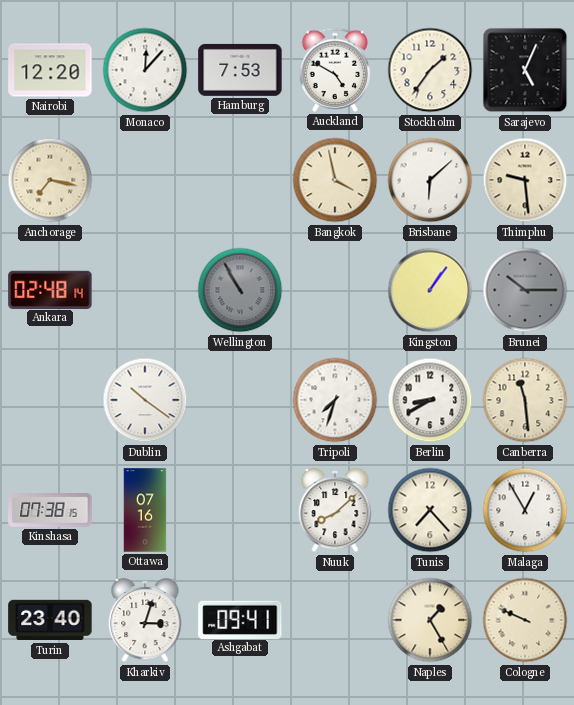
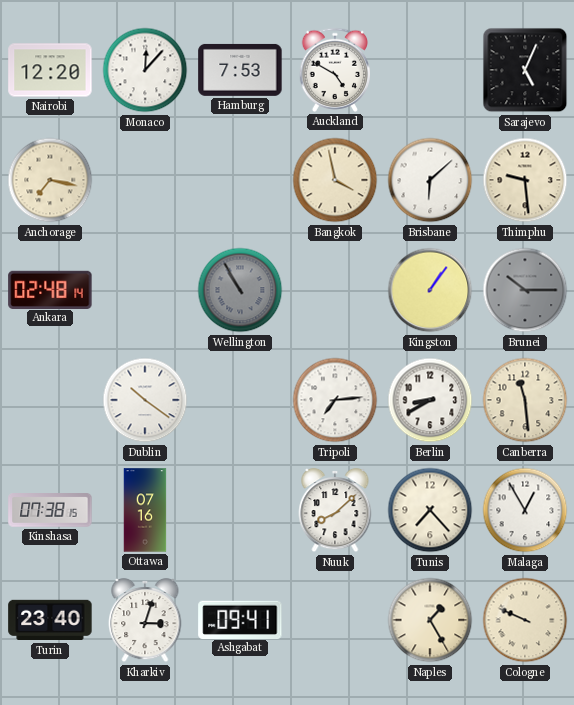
Stockholm: 1:36 -> none (430, 70)
Tripoli: 7:33 -> 7:14 (335, 400)
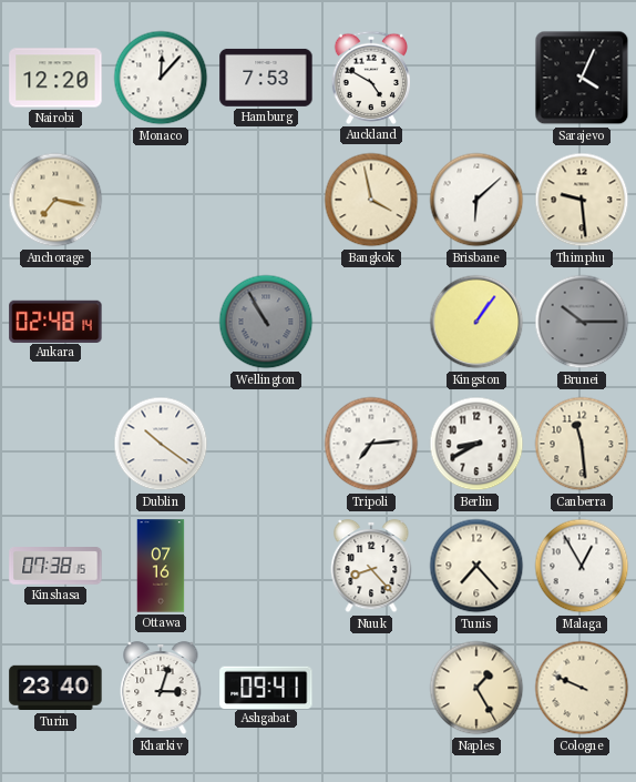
Sarajevo: 5:04 -> 4:04 (582, 78)
Nuuk: 8:08 -> 8:23 (371, 566)
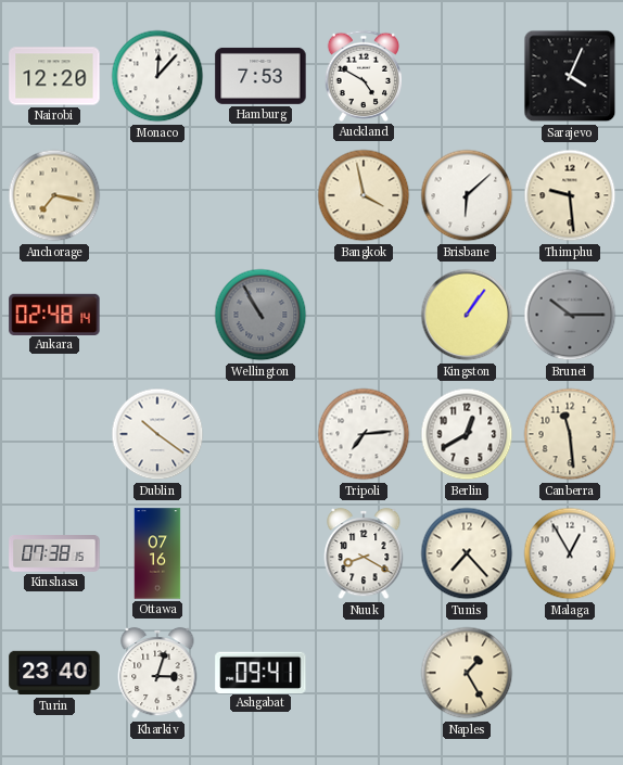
Berlin: 8:40 -> 12:40 (467, 434)
Nuuk: 8:23 -> 8:20 (364, 553)
Cologne: 9:49 -> none (582, 688)
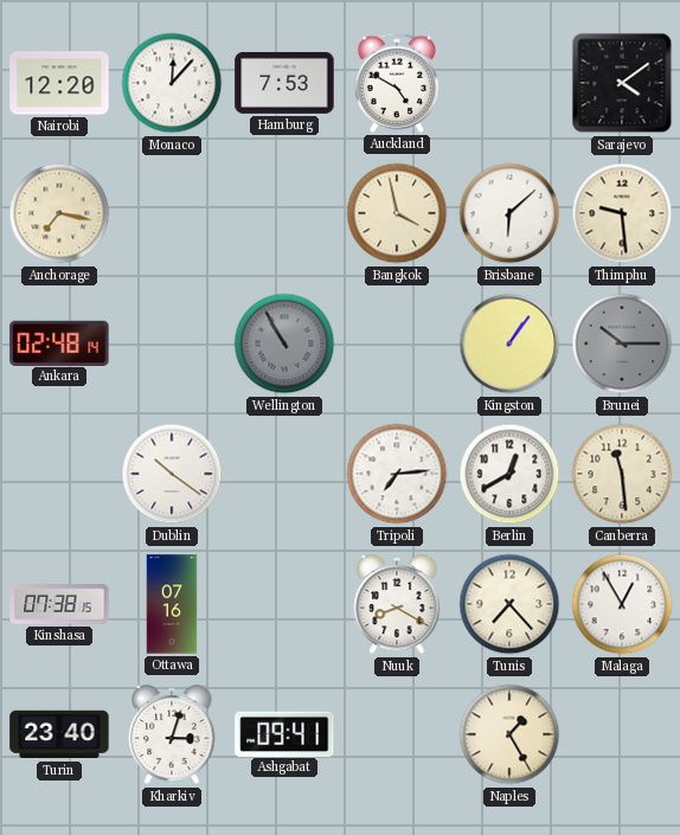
Sarajevo: 4:04 -> 4:09 (622, 83)
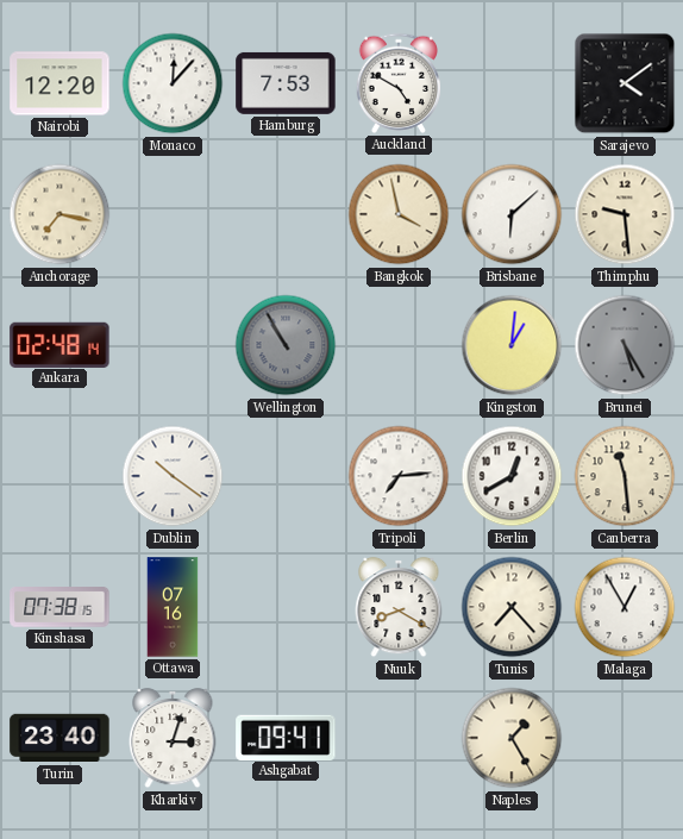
Kingston: 1:06 -> 1:01 (512, 345)
Brunei: 10:15 -> 5:25 (625, 345)
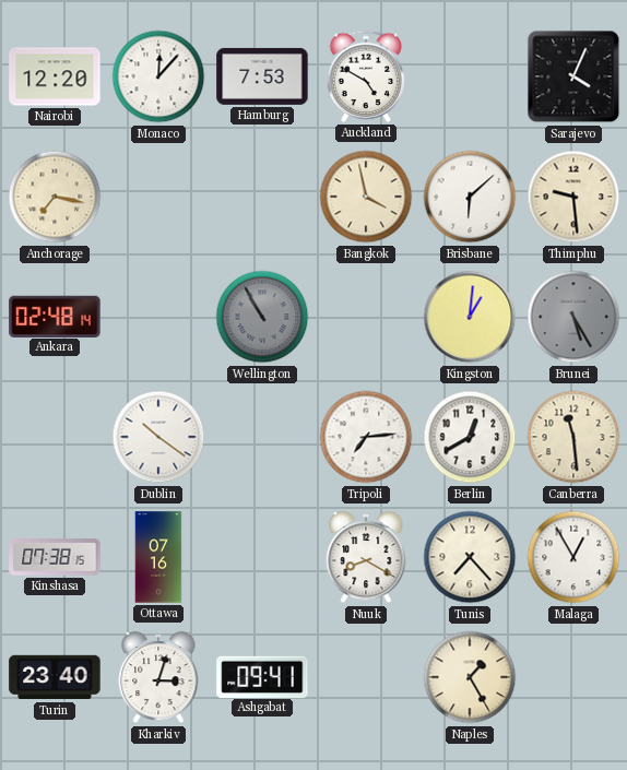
Sarajevo: 4:09 -> 4:04 (573, 76)
